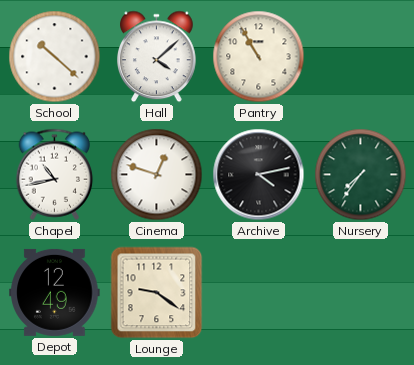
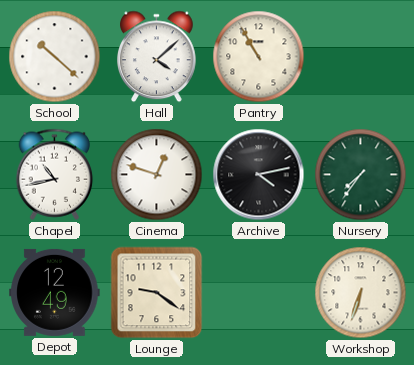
Workshop: none -> 6:33 (361, 293)
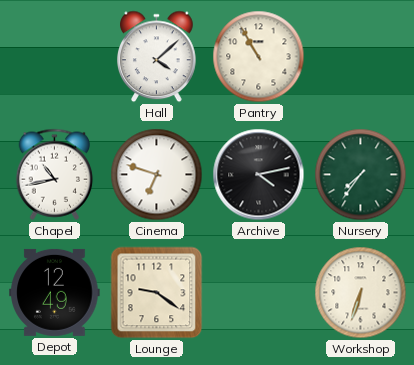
School: 10:22 -> none (55, 57)
Cinema: 12:48 -> 6:48 (157, 175)
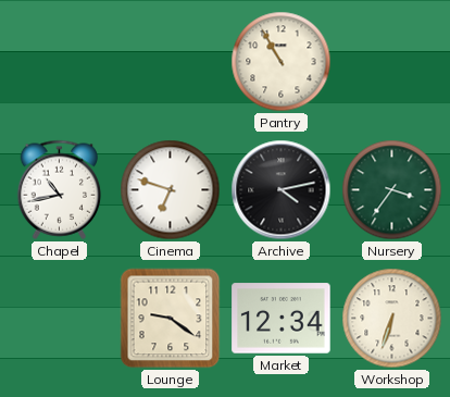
Hall: 4:08 -> none (157, 57)
Nursery: 7:36 -> 3:36 (392, 190)
Depot: 12:49 -> none (55, 292)
Market: none -> 12:34 (282, 319)
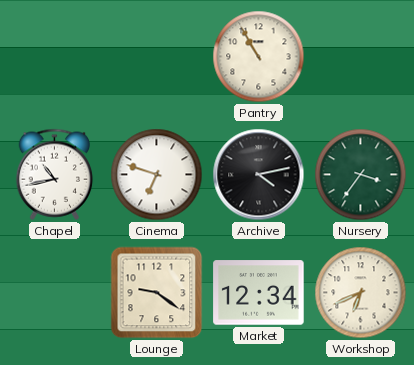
Workshop: 6:33 -> 6:41 (361, 293)
